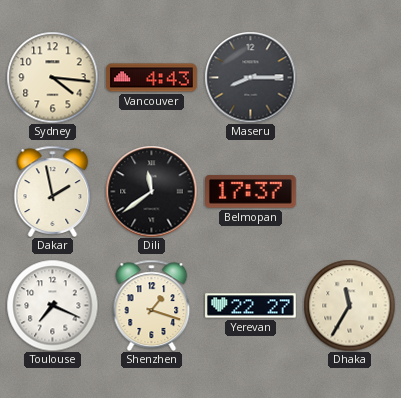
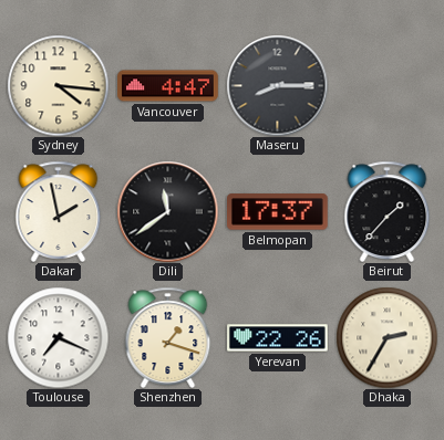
Vancouver: 4:43 -> 4:47 (168, 86)
Beirut: none -> 1:37 (388, 211)
Yerevan: 22:27 -> 22:26 (278, 338)
Dhaka: 11:35 -> 2:35 (386, 337)
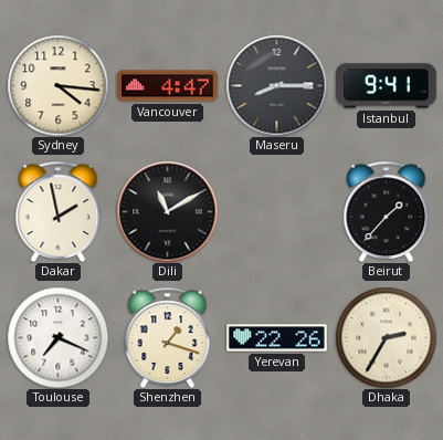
Istanbul: none -> 9:41 (387, 86)
Dili: 11:39 -> 11:10 (167, 211)
Belmopan: 17:37 -> none (278, 212)
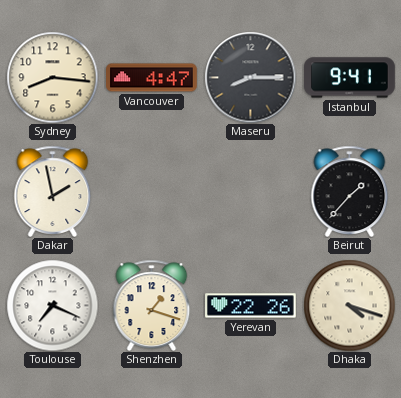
Sydney: 4:16 -> 8:16 (52, 77)
Dili: 11:10 -> none (167, 211)
Dhaka: 2:35 -> 4:18 (349, 305)
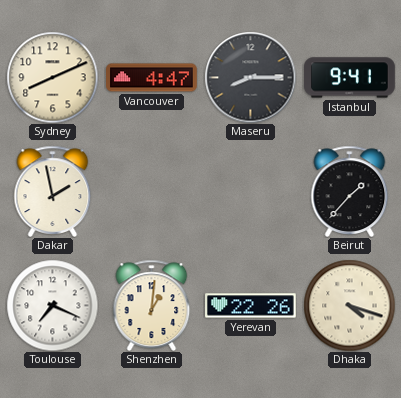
Sydney: 8:16 -> 8:11 (52, 77)
Shenzhen: 1:18 -> 1:01 (152, 305)
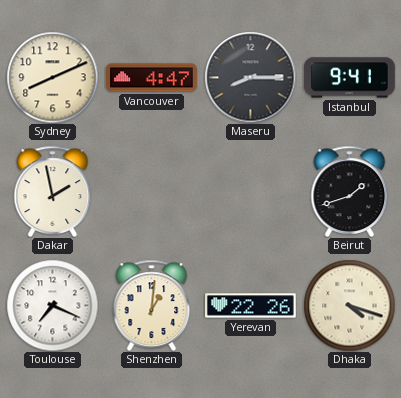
Beirut: 1:37 -> 1:42 (350, 191)
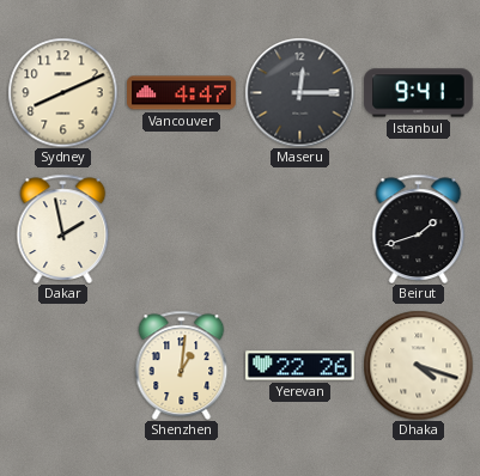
Maseru: 8:15 -> 12:15 (299, 92)
Toulouse: 7:19 -> none (52, 305)
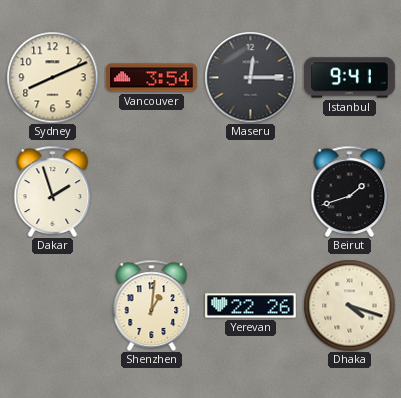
Vancouver: 4:47 -> 3:54 (152, 78)
Dakar: 1:58 -> 1:57 (53, 191)
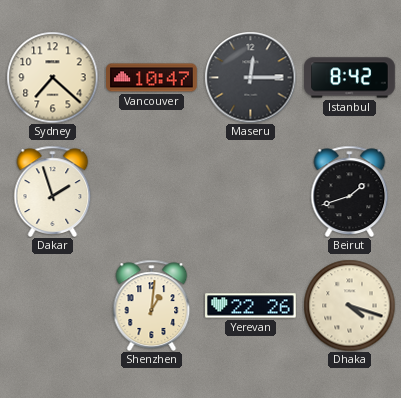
Sydney: 8:11 -> 7:22 (52, 77)
Vancouver: 3:54 -> 10:47 (152, 78)
Istanbul: 9:41 -> 8:42 (350, 78)
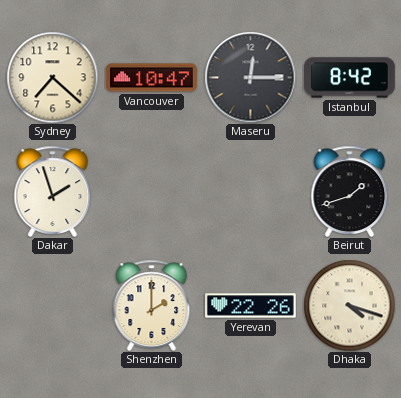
Shenzhen: 1:01 -> 2:00 (152, 305)
